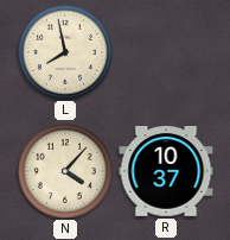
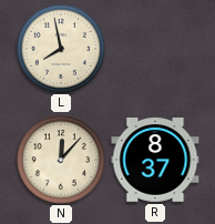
N: 4:07 -> 12:07 (61, 160)
R: 10:37 -> 8:37 (155, 161)
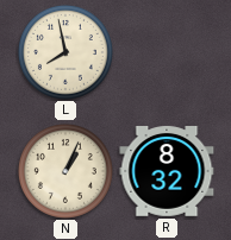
N: 12:07 -> 1:04 (65, 171)
R: 8:37 -> 8:32 (167, 172)
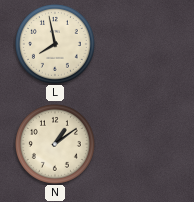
N: 1:04 -> 1:09 (55, 144)
R: 8:32 -> none (167, 172)
